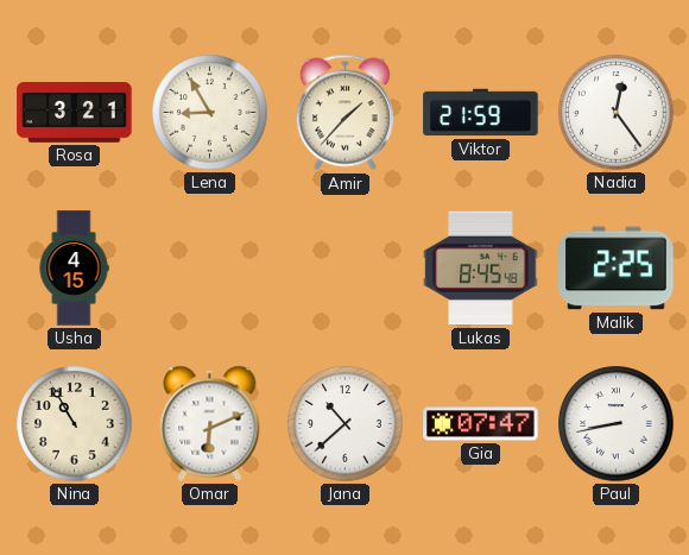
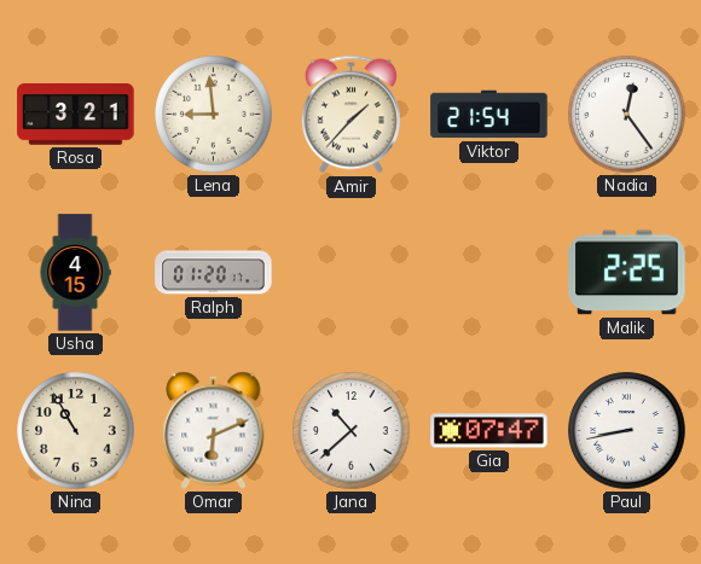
Lena: 8:55 -> 8:59 (214, 115)
Viktor: 21:59 -> 21:54 (489, 115)
Ralph: none -> 01:20 (214, 273)
Lukas: 8:45 -> none (481, 269)
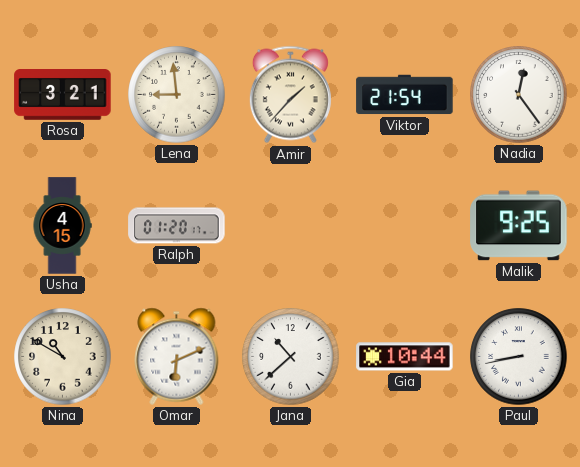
Malik: 2:25 -> 9:25 (519, 226)
Nina: 10:55 -> 10:50 (63, 357)
Gia: 07:47 -> 10:44 (405, 357)
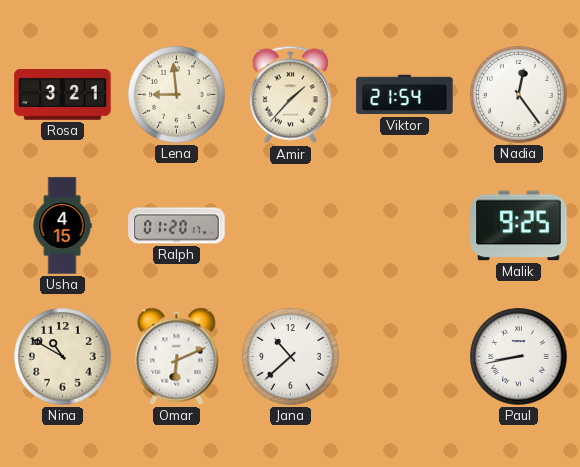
Gia: 10:44 -> none (405, 357)
